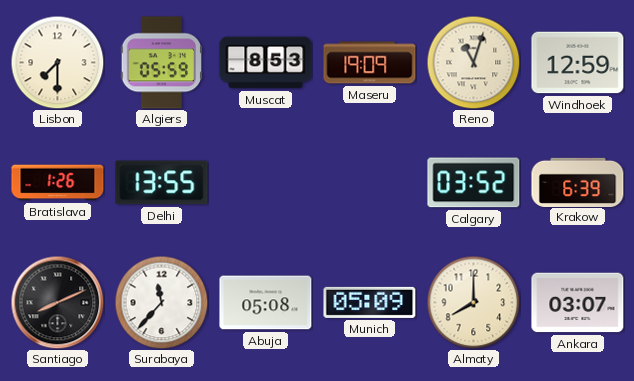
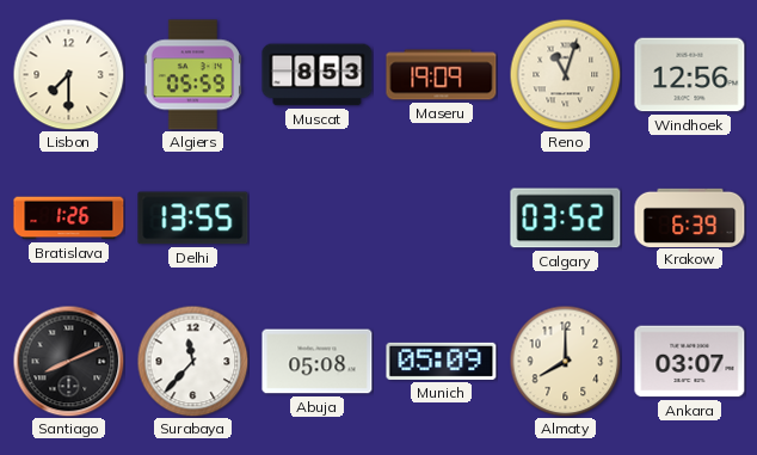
Windhoek: 12:59 -> 12:56 (690, 75)
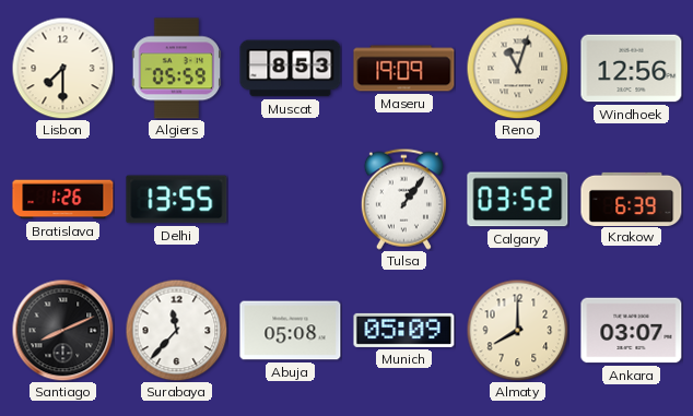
Tulsa: none -> 1:06 (403, 199)
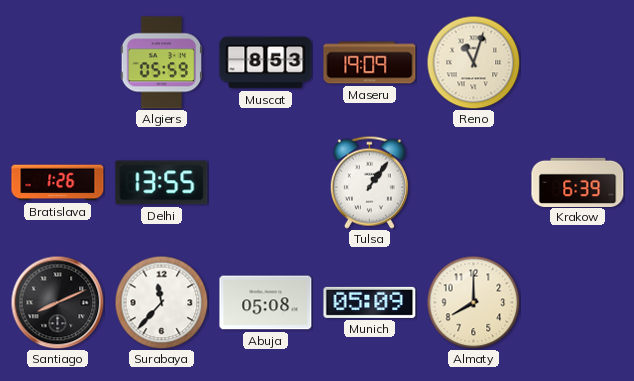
Lisbon: 7:30 -> none (62, 68)
Windhoek: 12:56 -> none (632, 69)
Calgary: 03:52 -> none (518, 200)
Ankara: 03:07 -> none (632, 331)
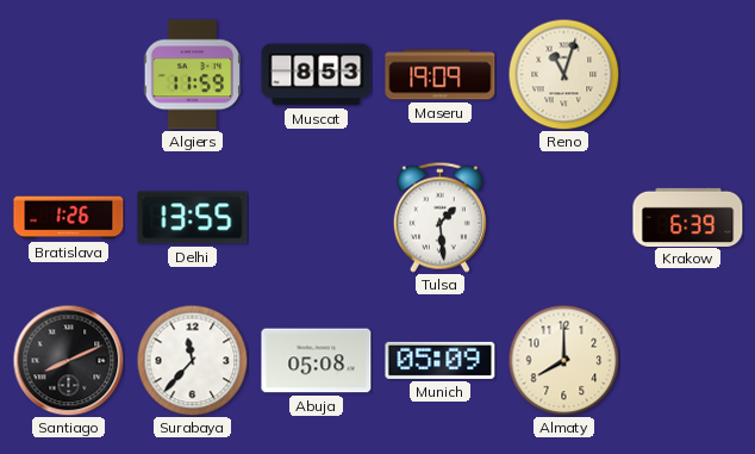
Algiers: 05:59 -> 11:59 (193, 75)
Tulsa: 1:06 -> 1:29 (439, 217)
